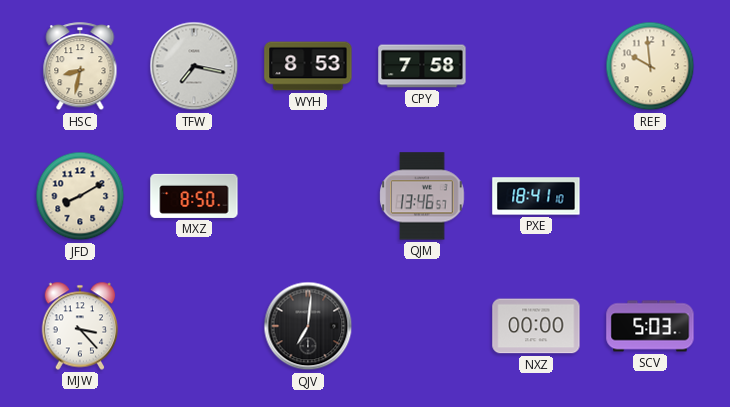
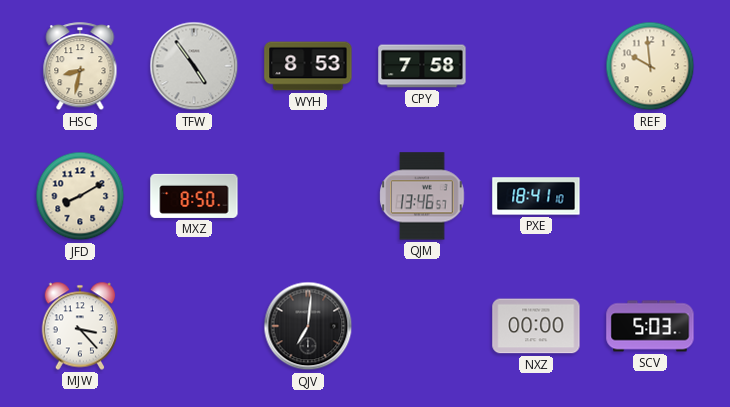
TFW: 7:17 -> 4:54 (194, 66)
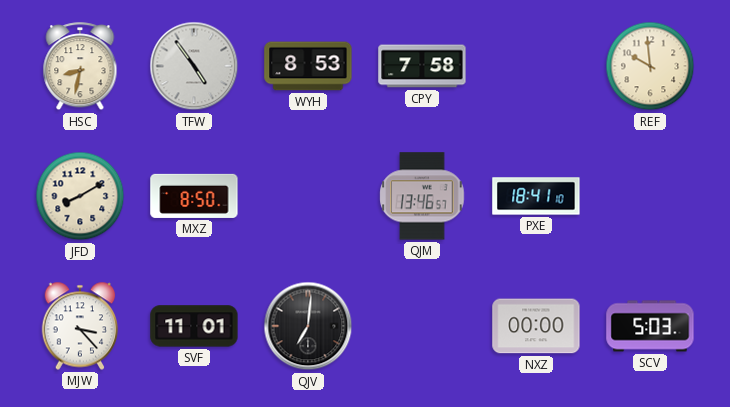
SVF: none -> 11:01 (194, 326)
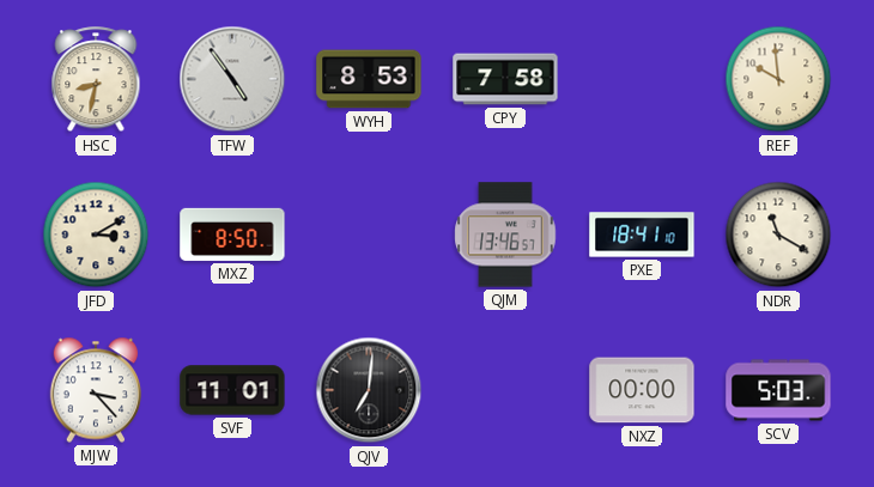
JFD: 8:10 -> 3:10 (96, 235)
NDR: none -> 11:20 (778, 235)
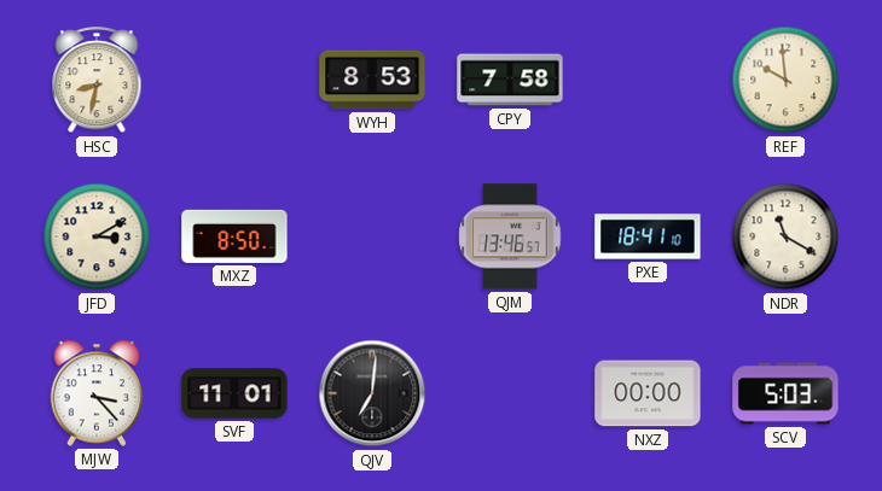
TFW: 4:54 -> none (232, 79)
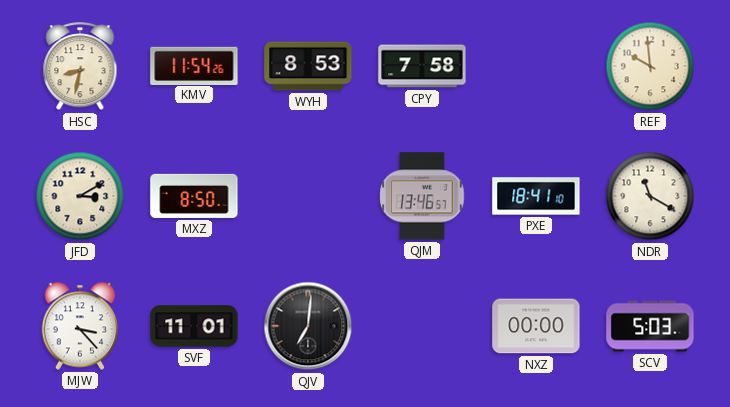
KMV: none -> 11:54 (194, 65)
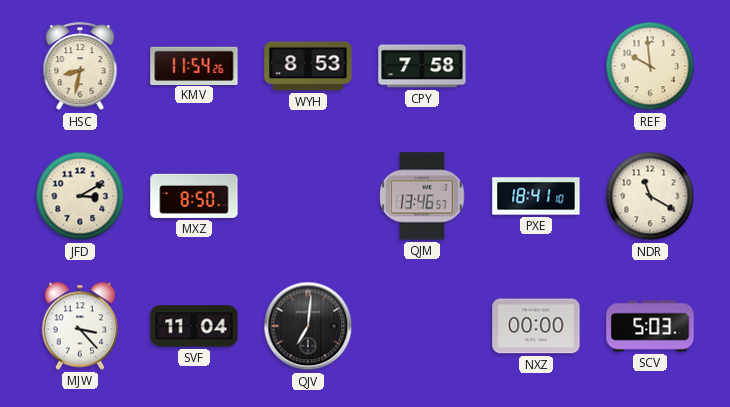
SVF: 11:01 -> 11:04 (194, 326)
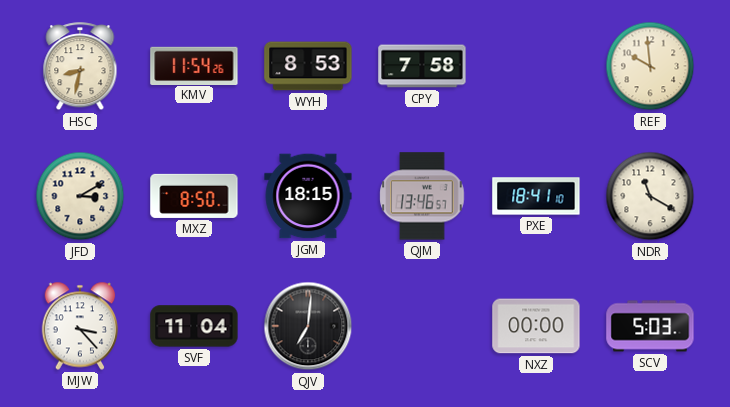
JGM: none -> 18:15 (308, 196)
